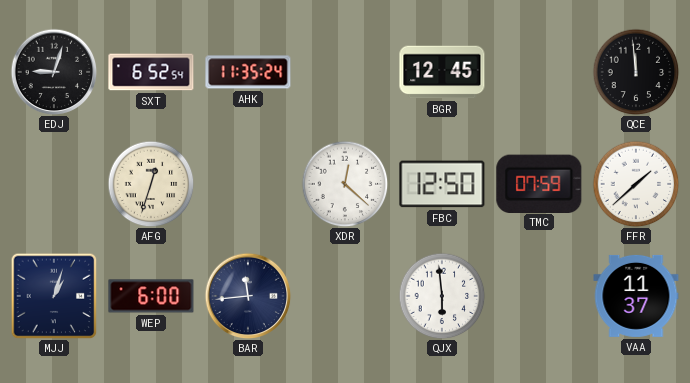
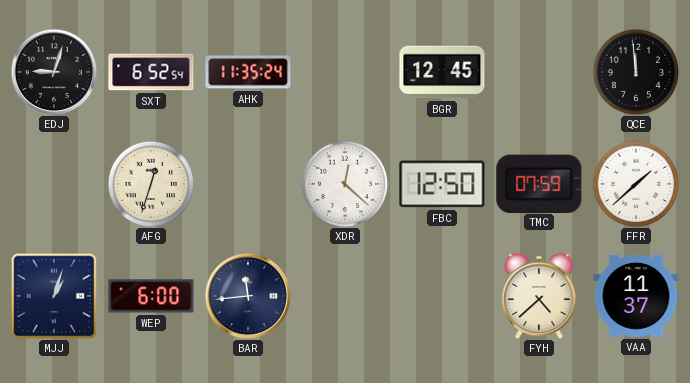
QJX: 5:59 -> none (442, 296)
FYH: none -> 4:38 (539, 296)
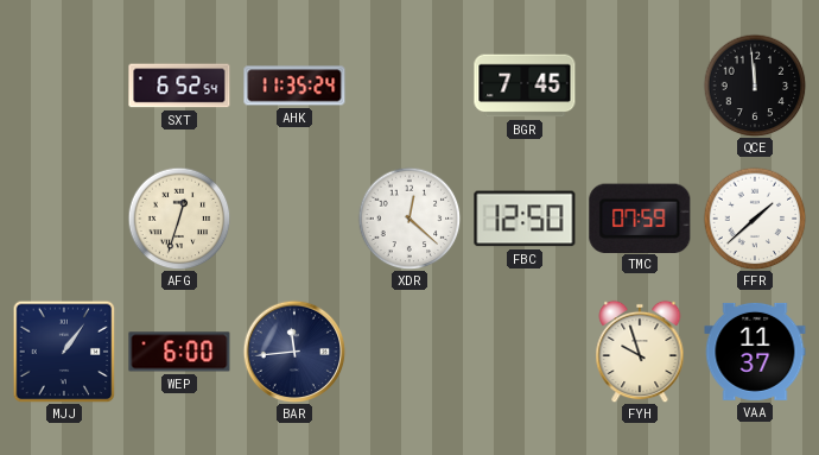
EDJ: 9:03 -> none (54, 72)
BGR: 12:45 -> 7:45 (525, 86)
MJJ: 1:03 -> 1:06 (64, 352)
FYH: 4:38 -> 9:57 (640, 352)
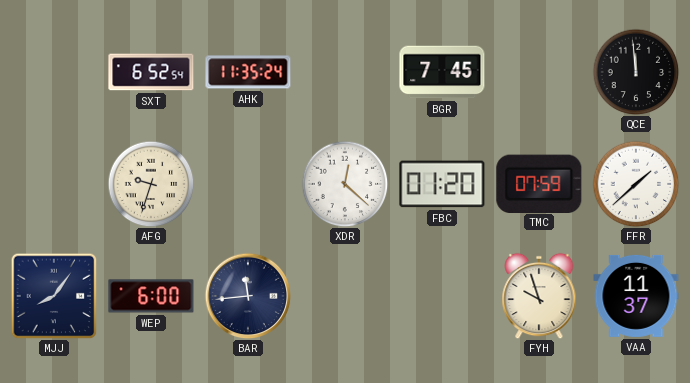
AFG: 12:33 -> 9:33 (151, 184)
FBC: 12:50 -> 01:20 (442, 184)
MJJ: 1:06 -> 8:06 (54, 296)
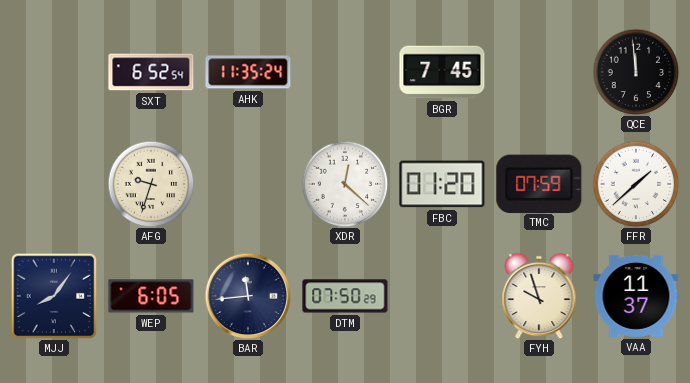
WEP: 6:00 -> 6:05 (151, 296)
DTM: none -> 07:50 (345, 296)
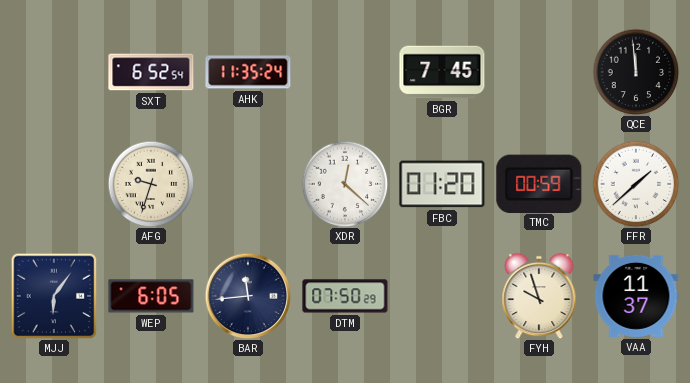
TMC: 07:59 -> 00:59 (539, 183)
MJJ: 8:06 -> 6:06 (54, 296)
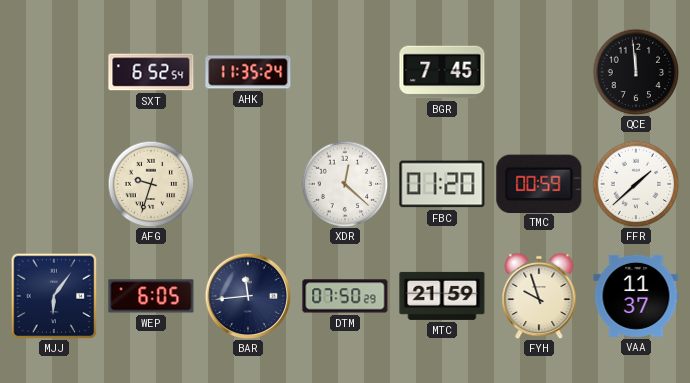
MTC: none -> 21:59 (442, 296)
